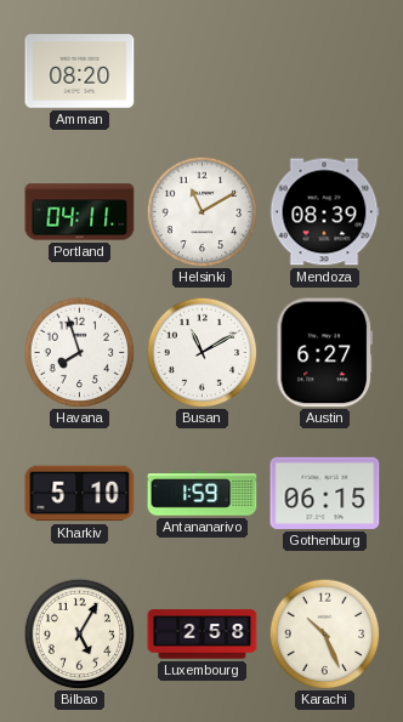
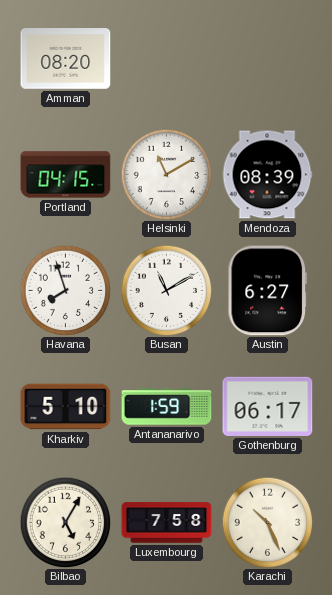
Portland: 04:11 -> 04:15 (66, 175)
Gothenburg: 06:15 -> 06:17 (268, 406)
Luxembourg: 2:58 -> 7:58 (167, 523)
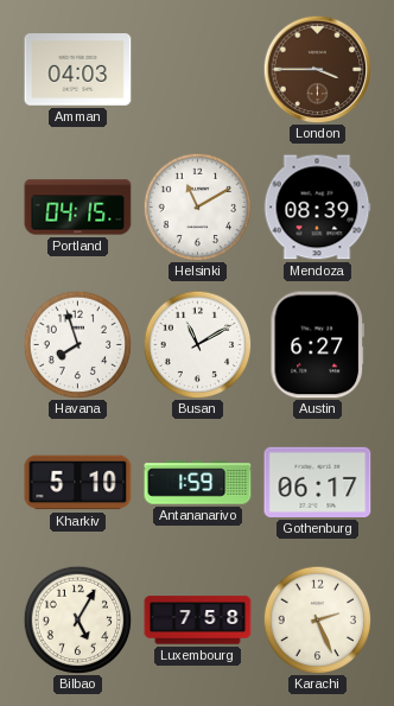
Amman: 08:20 -> 04:03 (78, 70)
London: none -> 3:45 (317, 69)
Karachi: 10:26 -> 2:26 (317, 619)
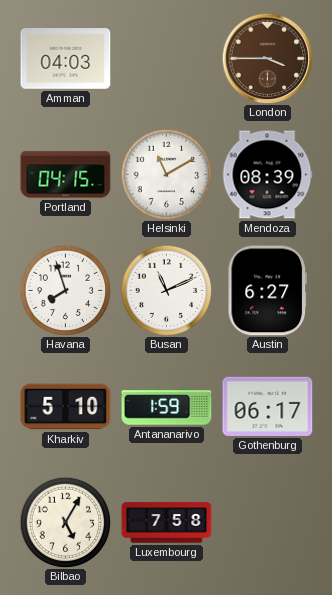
Busan: 11:10 -> 11:11 (166, 290)
Karachi: 2:26 -> none (317, 619)
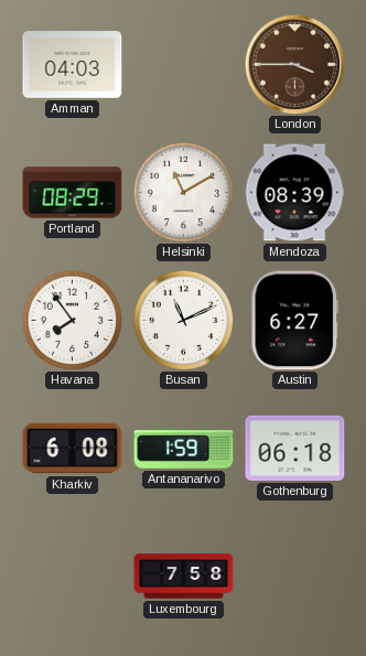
Portland: 04:15 -> 08:29 (73, 193)
Havana: 7:57 -> 7:54 (72, 320)
Kharkiv: 5:10 -> 6:08 (73, 449)
Gothenburg: 06:17 -> 06:18 (295, 448)
Bilbao: 5:05 -> none (65, 522)
